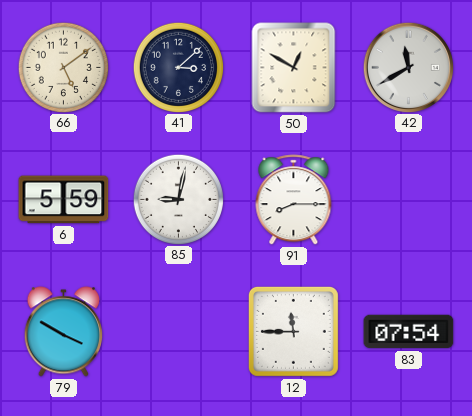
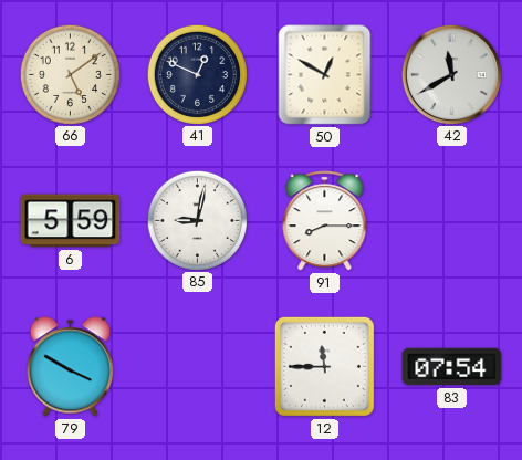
41: 3:08 -> 12:49 (197, 74)
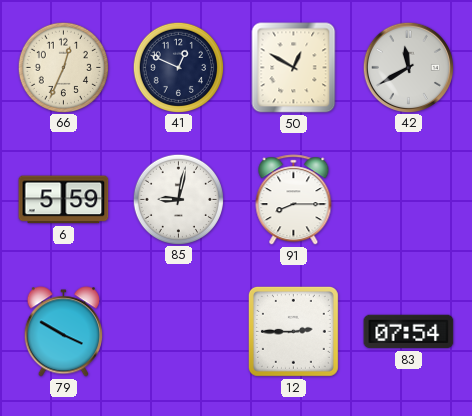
66: 5:09 -> 12:34 (63, 67)
12: 11:45 -> 2:45 (293, 331)
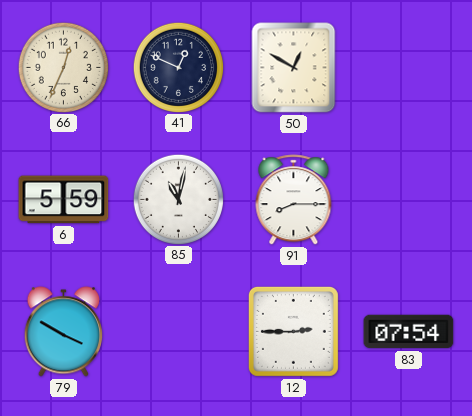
42: 11:40 -> none (408, 67)
85: 9:02 -> 11:02 (178, 199)
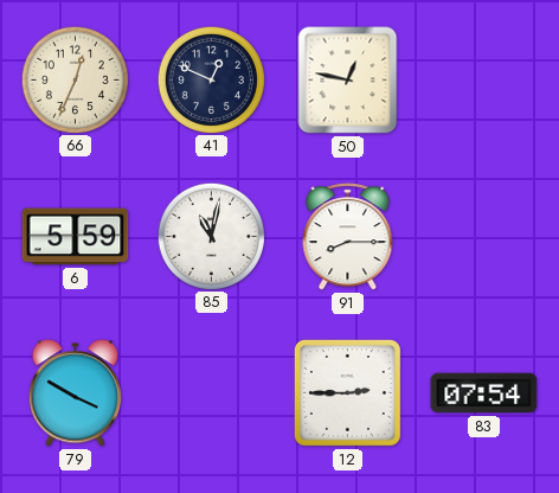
50: 12:50 -> 12:47 (348, 81)
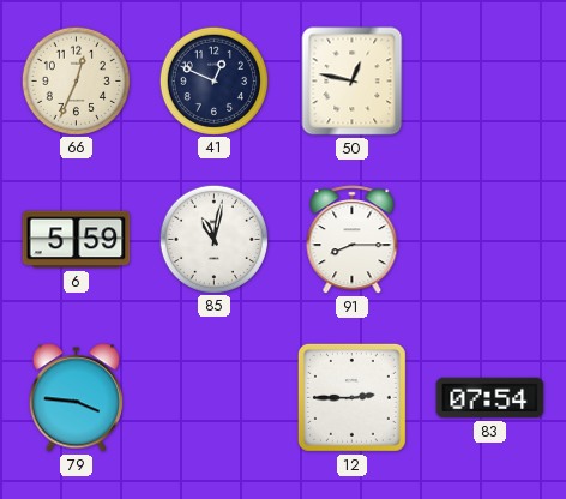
79: 3:50 -> 3:46 (76, 398)
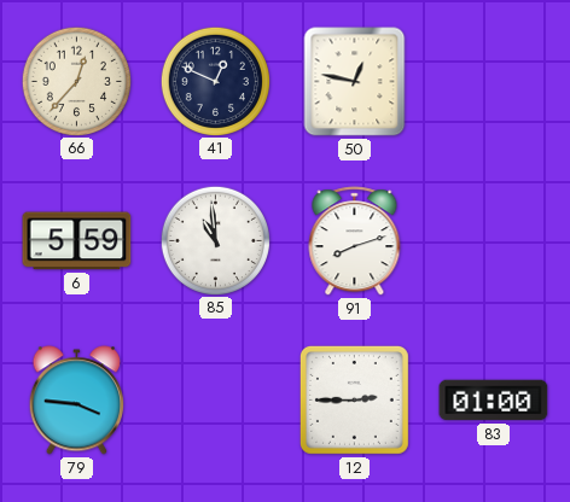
66: 12:34 -> 12:37 (76, 81)
85: 11:02 -> 10:59 (215, 240)
91: 8:15 -> 8:12 (355, 241)
83: 07:54 -> 01:00 (494, 401)
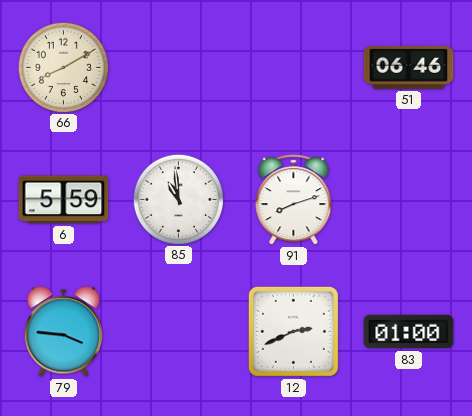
66: 12:37 -> 8:10 (63, 67)
41: 12:49 -> none (215, 81)
50: 12:47 -> none (355, 82)
51: none -> 06:46 (409, 68)
12: 2:45 -> 2:41 (293, 331)
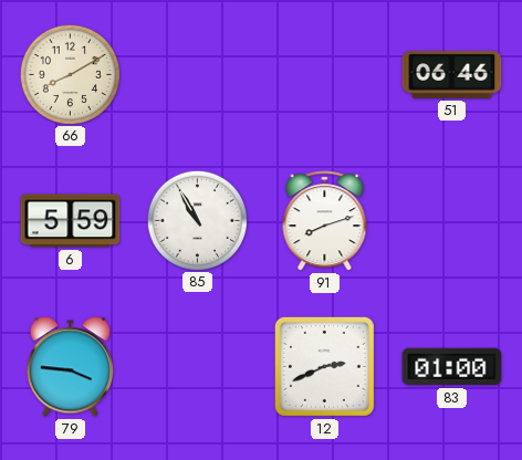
85: 10:59 -> 10:55 (197, 220)
